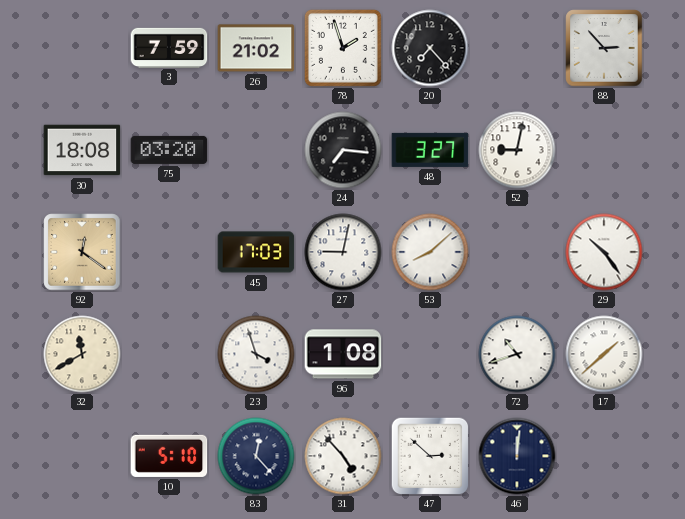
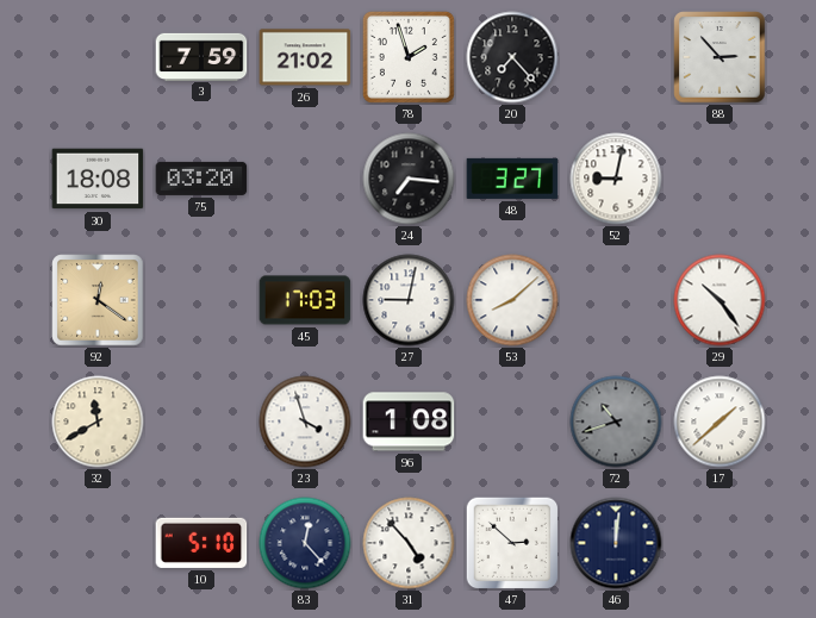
72 dial: white -> grey (616, 422)
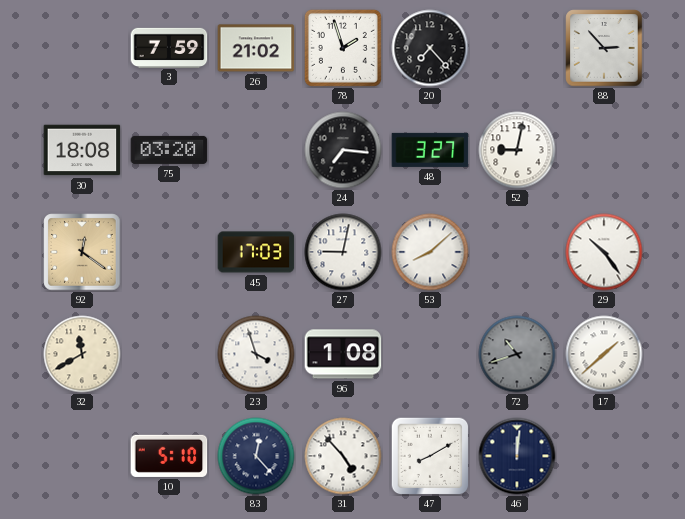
47: 2:52 -> 8:10 (430, 456)
